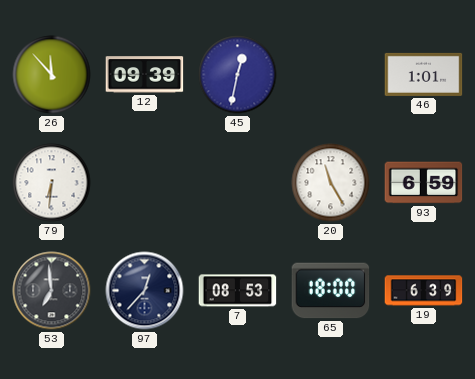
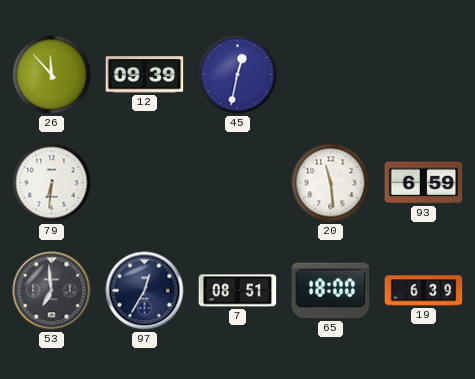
46: 1:01 -> none (424, 74)
20: 11:25 -> 11:29 (331, 183)
97: 12:37 -> 12:35 (145, 291)
7: 08:53 -> 08:51 (238, 291)
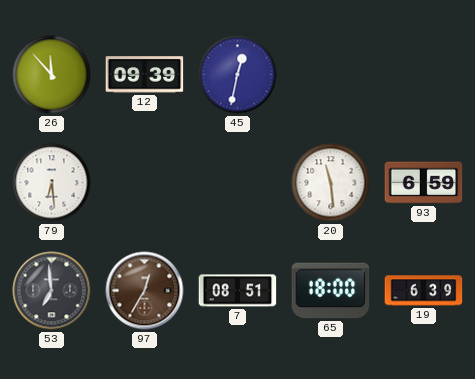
79: 6:31 -> 6:29 (52, 183)
97 dial: navy -> brown (145, 291)
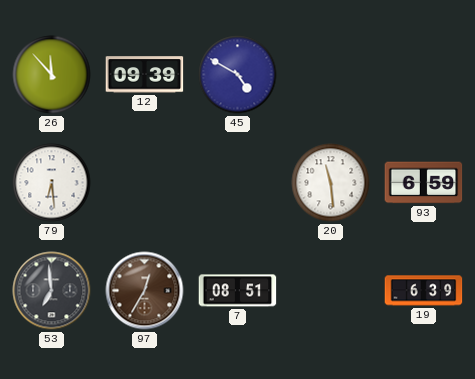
45: 12:32 -> 4:50 (238, 75)
65: 18:00 -> none (331, 291)
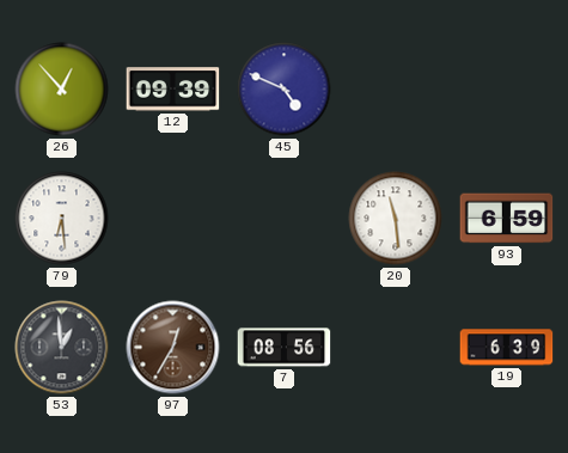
26: 11:53 -> 12:53 (62, 90)
45: 4:50 -> 4:49 (285, 90)
53: 6:59 -> 12:59 (62, 348)
7: 08:51 -> 08:56 (285, 348)
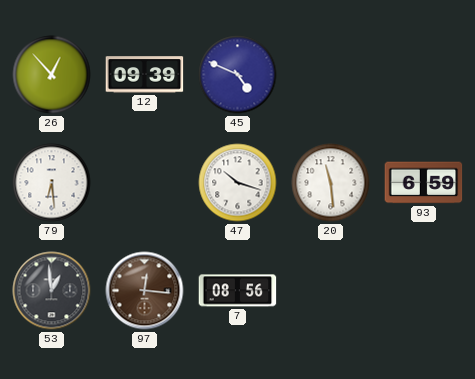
47: none -> 10:18 (238, 183)
97: 12:35 -> 12:16 (145, 291)
19: 6:39 -> none (507, 348)
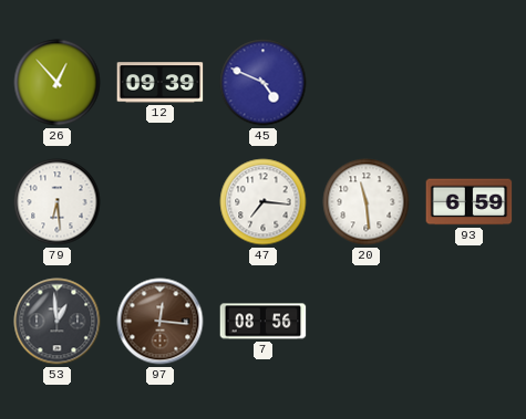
47: 10:18 -> 7:16 (264, 202)
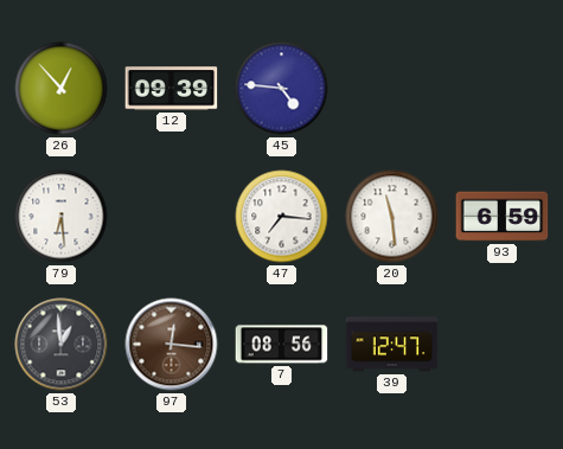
45: 4:49 -> 4:46 (282, 89)
39: none -> 12:47 (392, 345)
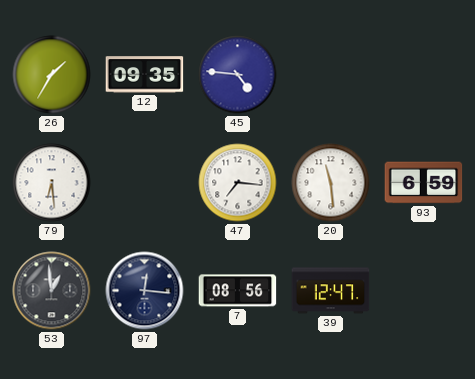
26: 12:53 -> 1:35 (52, 75)
12: 09:39 -> 09:35 (145, 75)
97 dial: brown -> navy (145, 291)
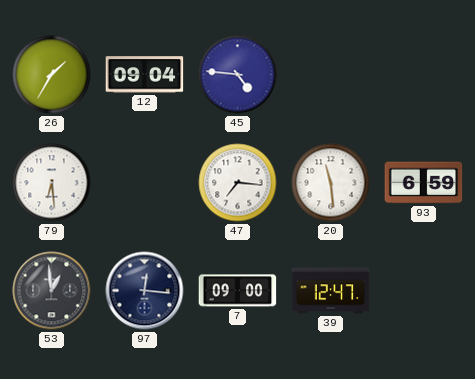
12: 09:35 -> 09:04 (145, 75)
7: 08:56 -> 09:00 (238, 291)
